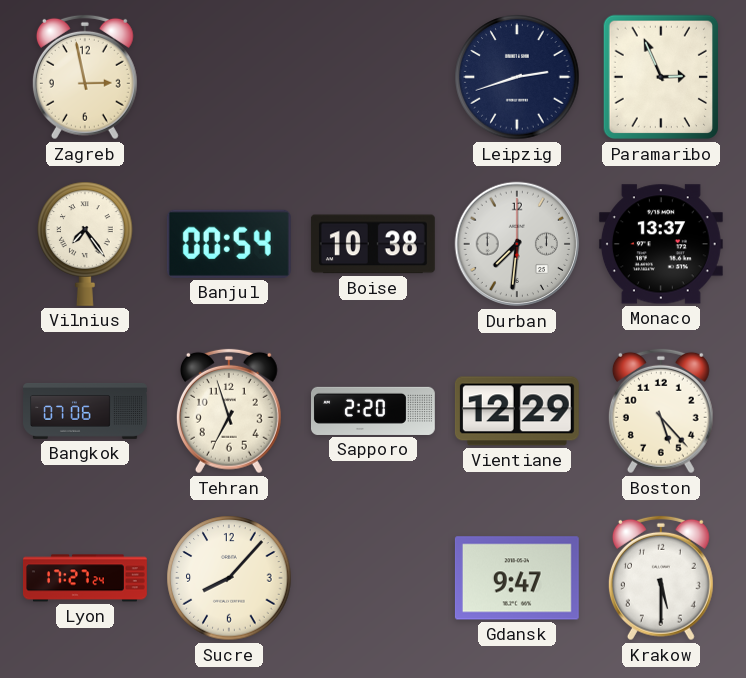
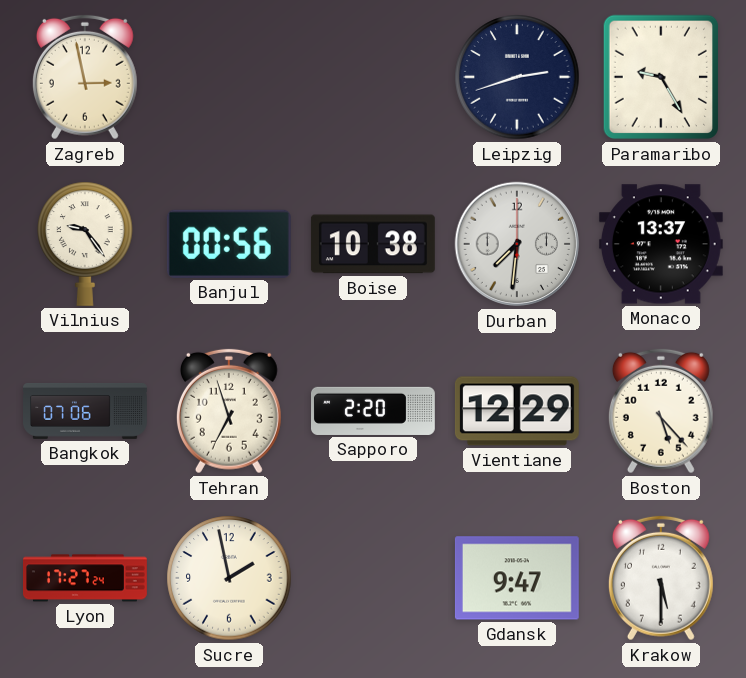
Paramaribo: 2:56 -> 9:25 (660, 77)
Vilnius: 7:24 -> 9:24 (85, 244)
Banjul: 00:54 -> 00:56 (229, 244)
Sucre: 8:07 -> 1:58 (229, 578)
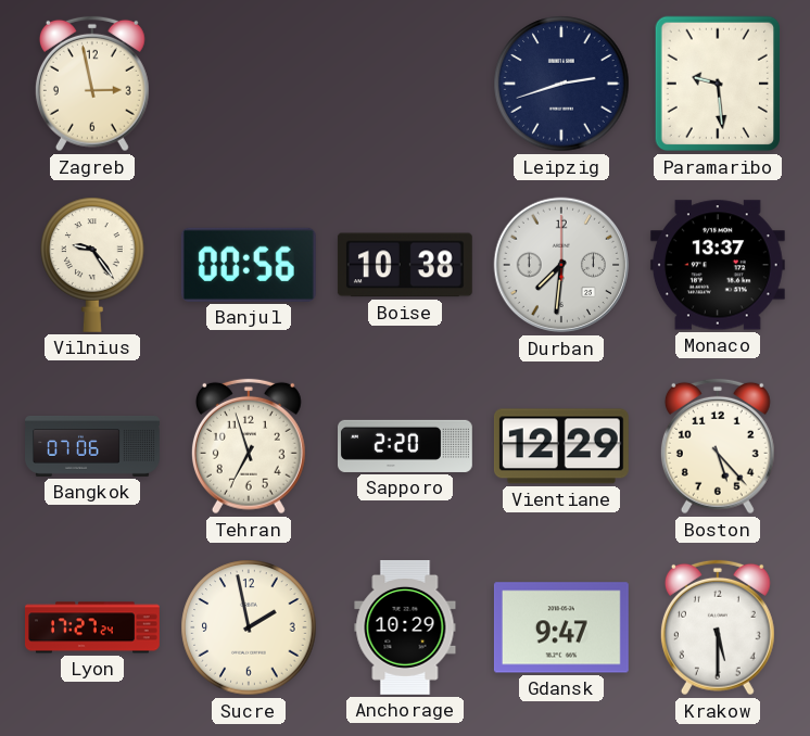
Paramaribo: 9:25 -> 9:29 (717, 84)
Anchorage: none -> 10:29 (405, 627)
